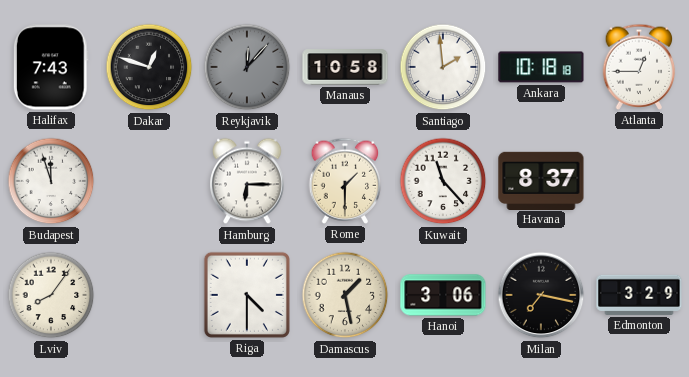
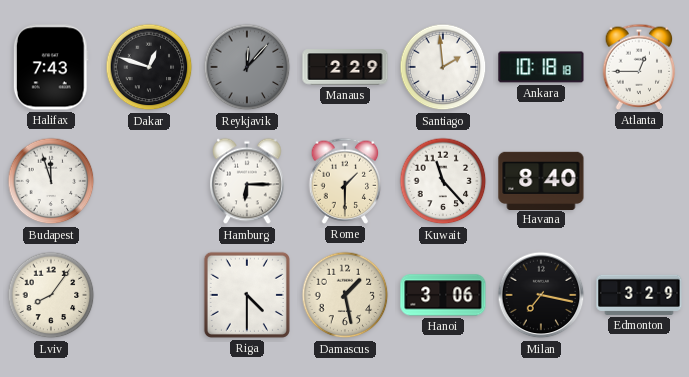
Manaus: 10:58 -> 2:29 (345, 67)
Havana: 8:37 -> 8:40 (541, 180)
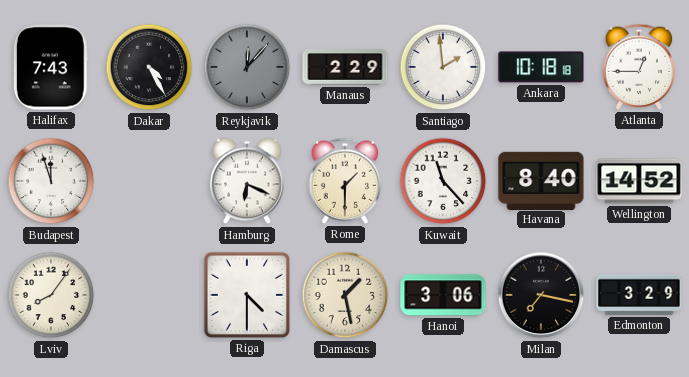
Dakar: 12:48 -> 4:25 (149, 67)
Hamburg: 6:15 -> 6:19 (247, 181)
Wellington: none -> 14:52 (639, 181)
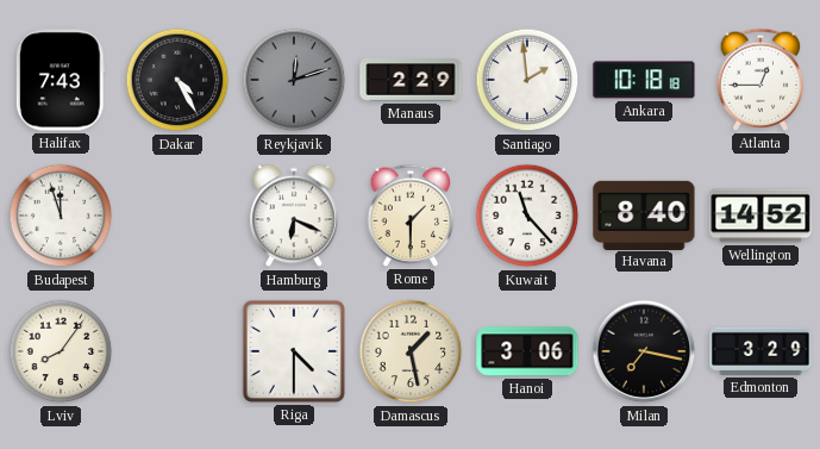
Reykjavik: 12:07 -> 12:12 (294, 80)
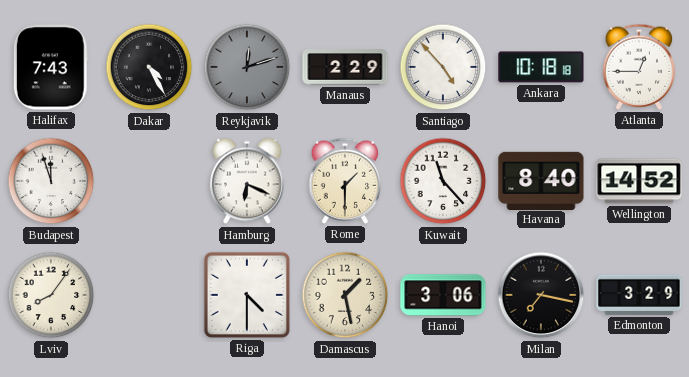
Santiago: 1:59 -> 4:53 (443, 67)
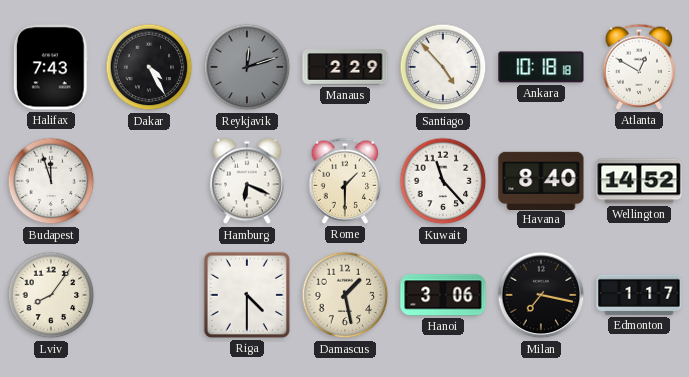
Atlanta: 12:45 -> 12:50 (639, 67)
Edmonton: 3:29 -> 1:17 (639, 295)
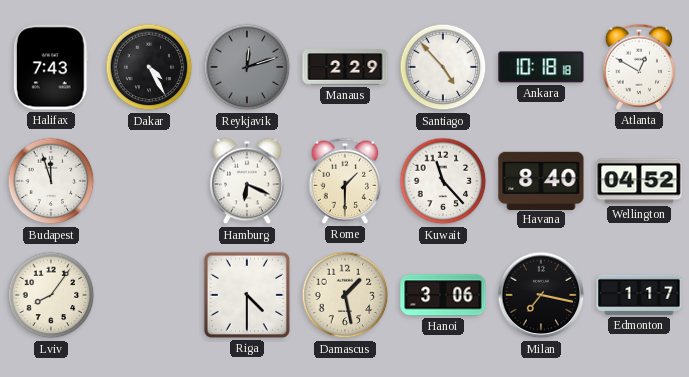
Wellington: 14:52 -> 04:52 (639, 181)
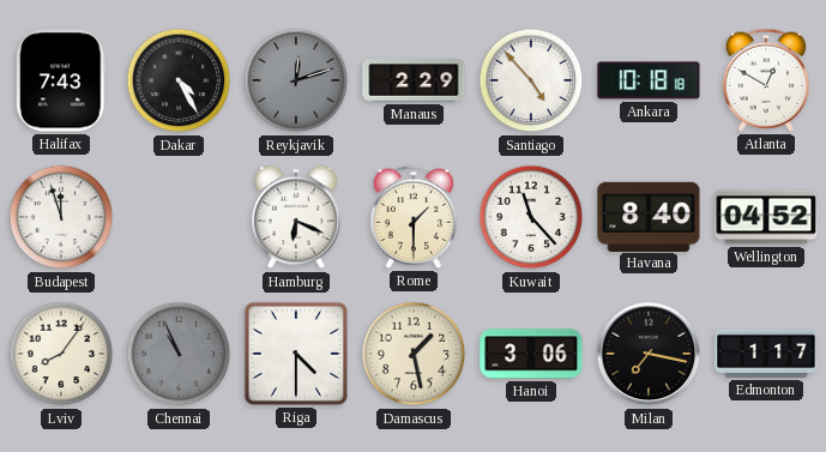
Chennai: none -> 10:56 (179, 354)
